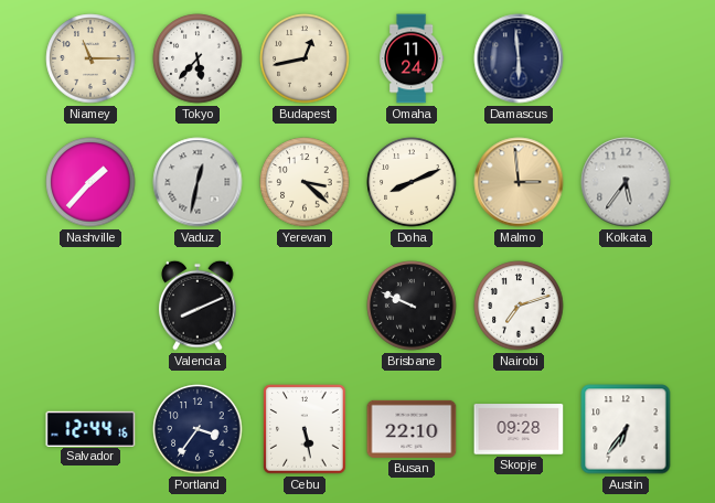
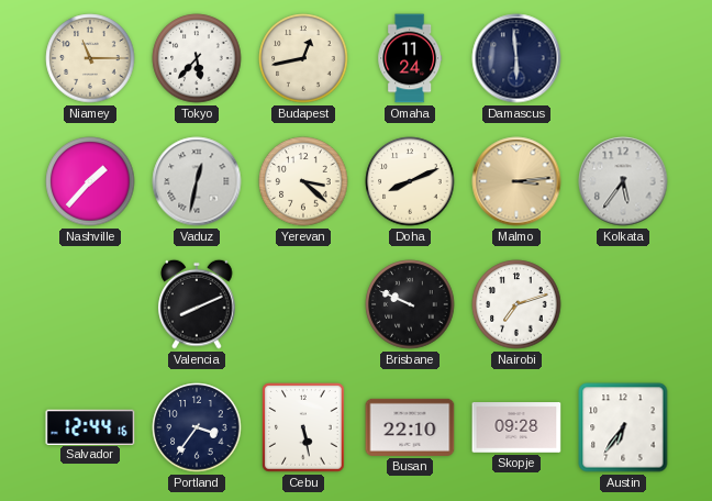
Malmo: 2:59 -> 3:14 (516, 181)
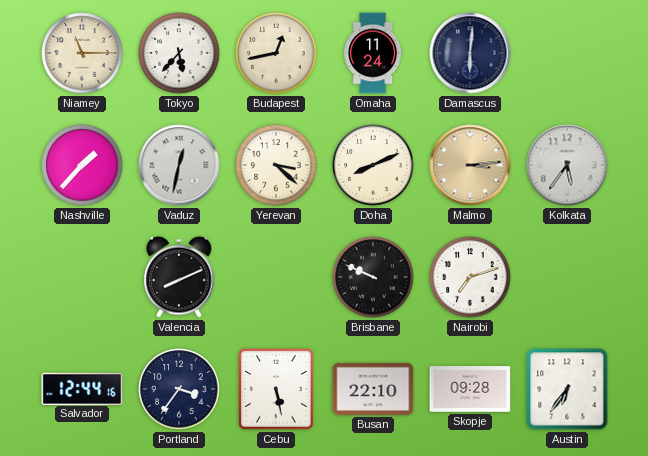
Damascus: 5:59 -> 6:01 (470, 53)
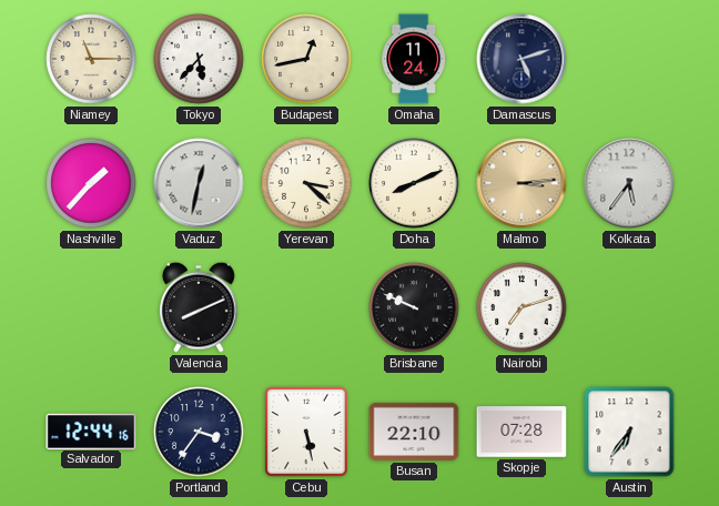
Damascus: 6:01 -> 5:12 (521, 59)
Skopje: 09:28 -> 07:28 (521, 432)
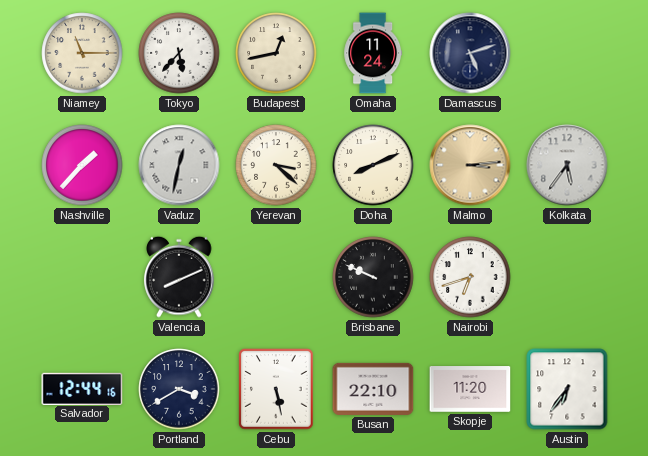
Nairobi: 7:12 -> 6:42 (470, 277)
Portland: 3:36 -> 3:40 (179, 389)
Skopje: 07:28 -> 11:20 (470, 389)
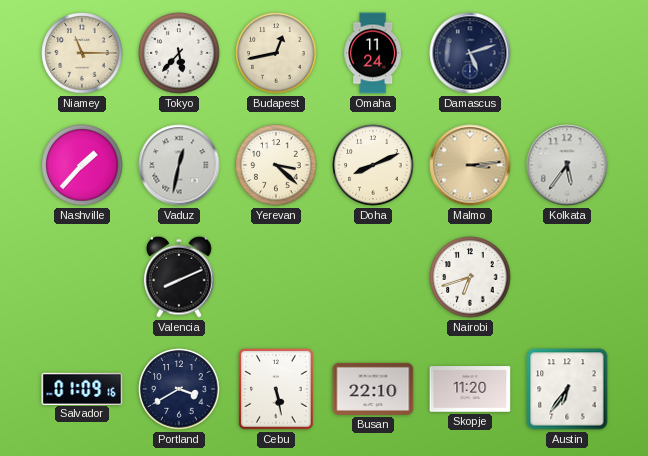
Brisbane: 9:49 -> none (373, 277)
Salvador: 12:44 -> 01:09 (82, 388)
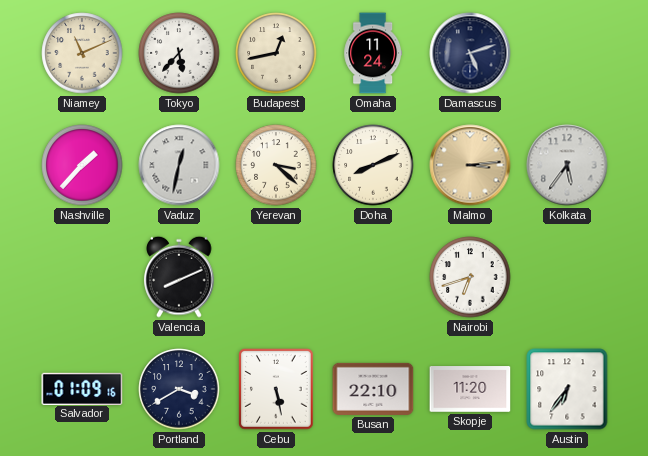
Niamey: 11:15 -> 11:11 (82, 53)
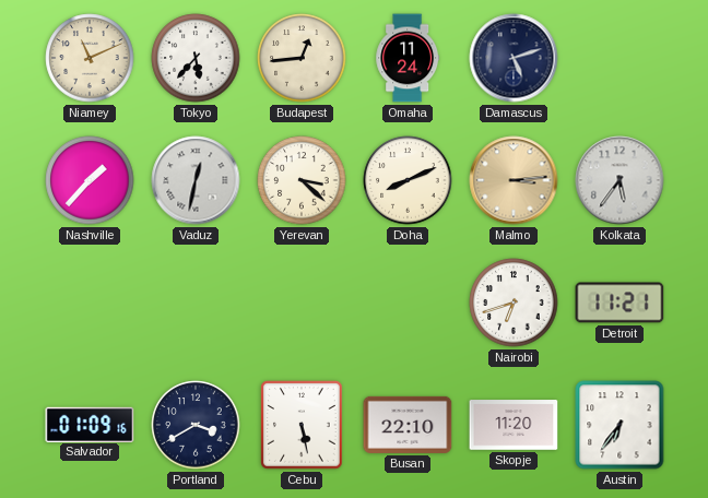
Budapest: 12:43 -> 12:44 (302, 58)
Valencia: 8:11 -> none (179, 277)
Detroit: none -> 11:21 (619, 303)
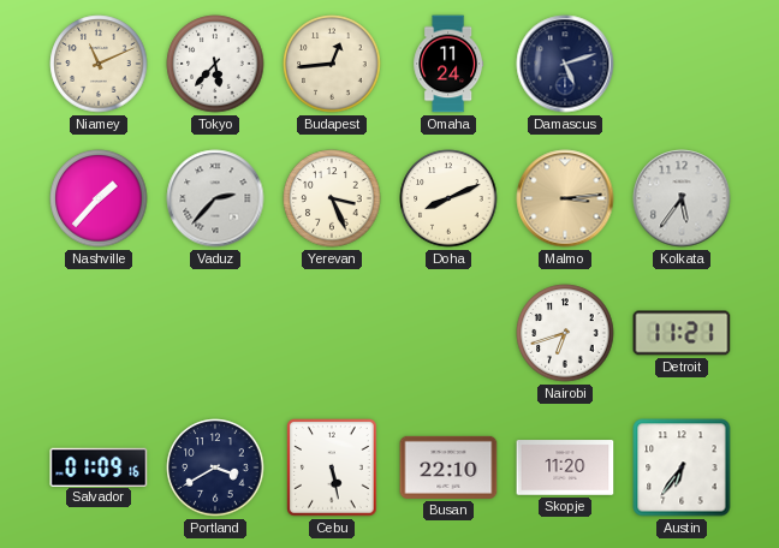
Vaduz: 12:32 -> 2:37 (215, 198)
Yerevan: 3:22 -> 3:26 (332, 198)
